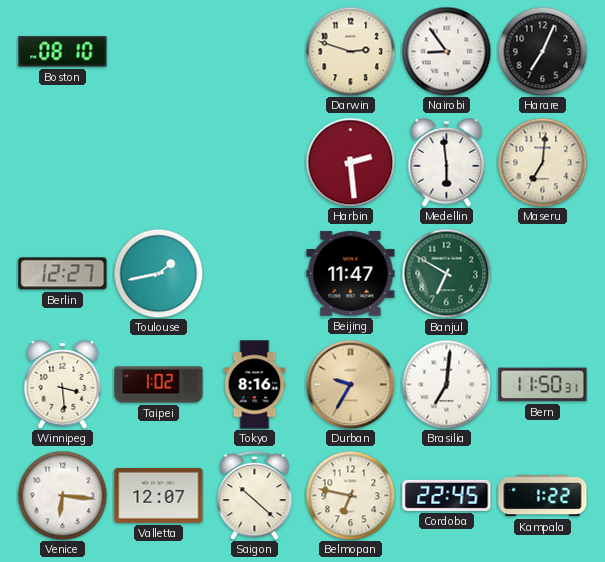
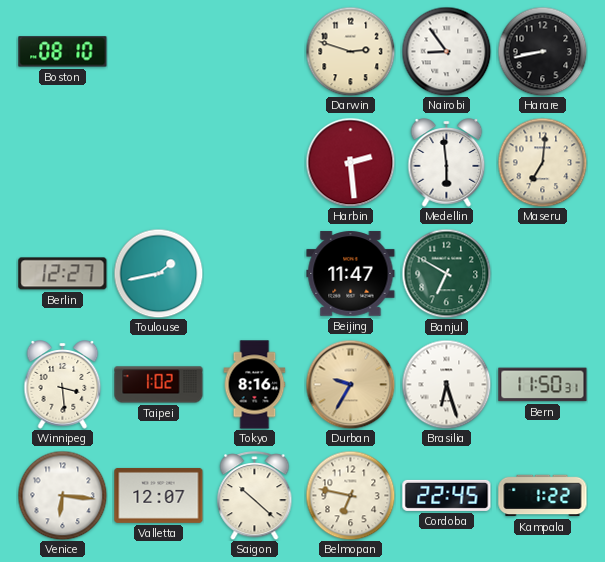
Harare: 7:04 -> 8:43 (542, 51)
Brasilia: 7:01 -> 6:27 (446, 384)
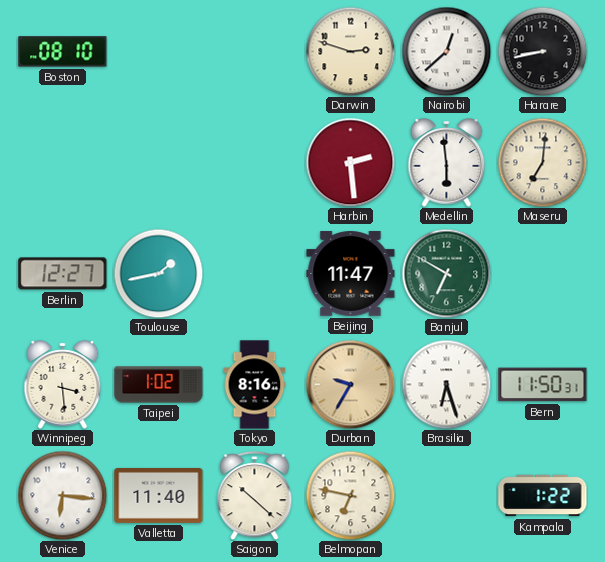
Nairobi: 8:54 -> 12:38 (446, 51)
Valletta: 12:07 -> 11:40 (159, 495)
Cordoba: 22:45 -> none (447, 495)
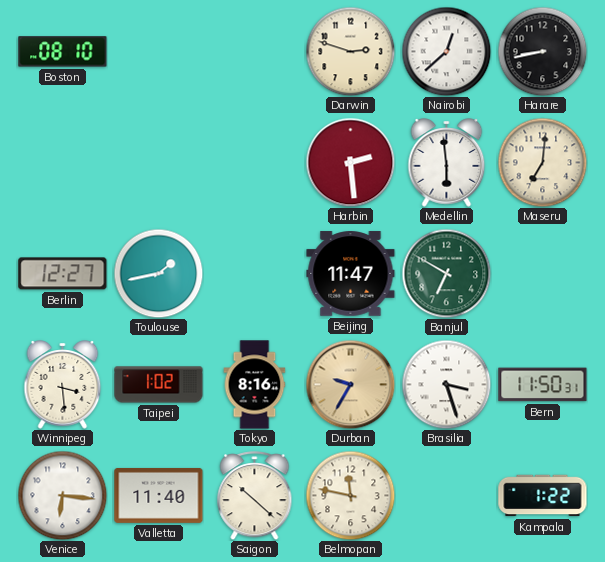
Brasilia: 6:27 -> 3:27 (446, 384)
Belmopan: 6:47 -> 11:47 (350, 495)
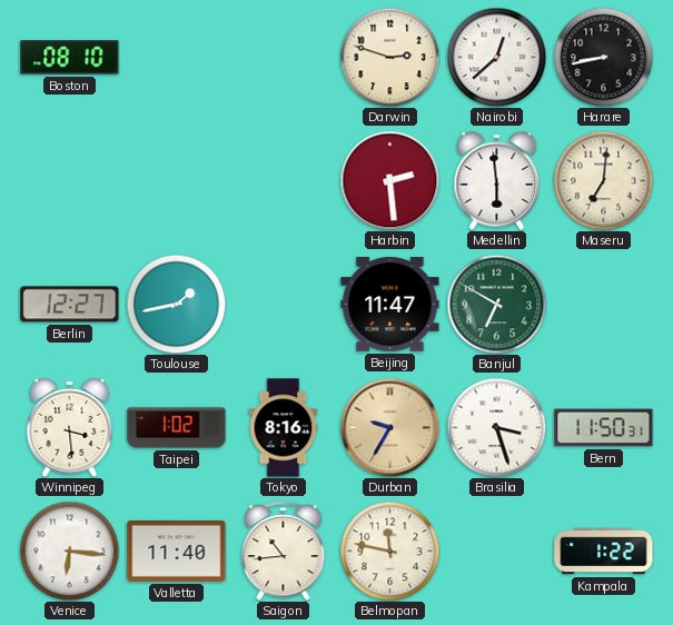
Saigon: 10:22 -> 10:44 (284, 552)
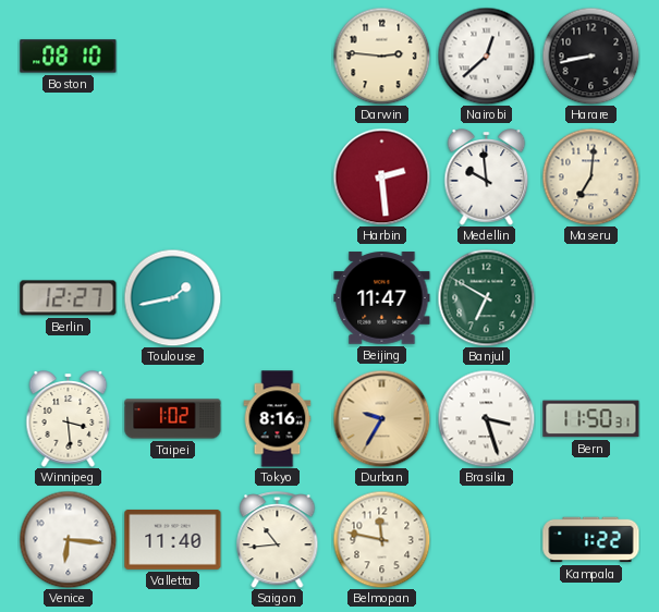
Darwin: 2:48 -> 2:46 (381, 56)
Medellin: 5:59 -> 9:59 (487, 178)
